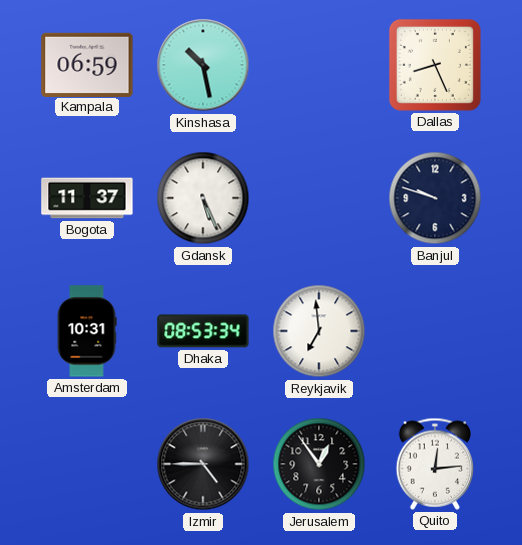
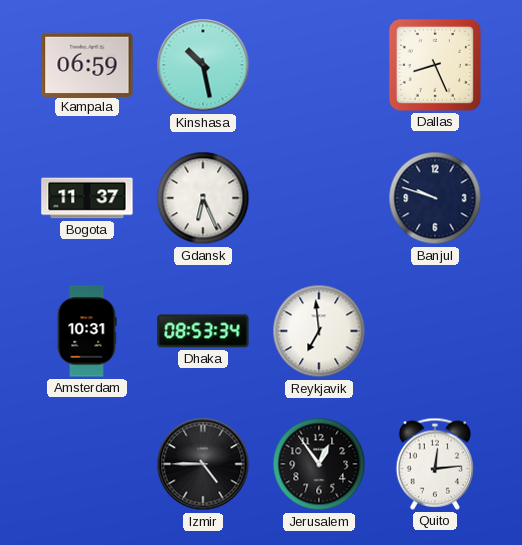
Gdansk: 5:26 -> 6:26 (203, 198)
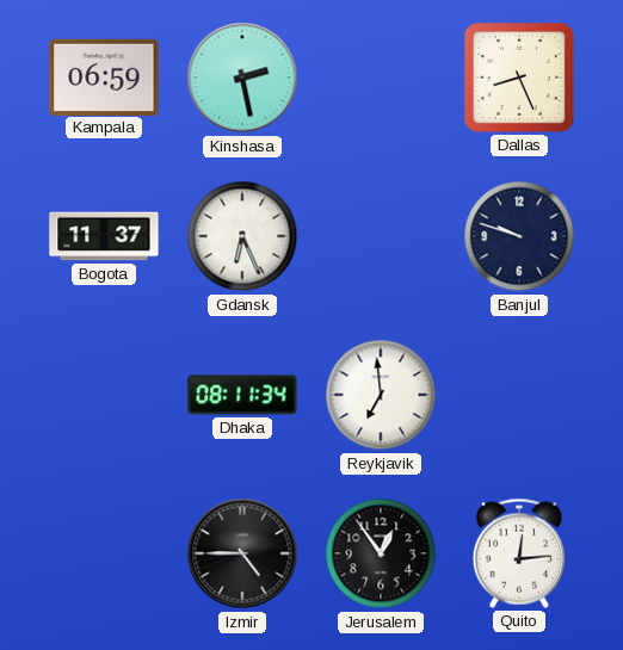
Kinshasa: 10:28 -> 2:28 (242, 78)
Amsterdam: 10:31 -> none (87, 331)
Dhaka: 08:53 -> 08:11 (242, 395)
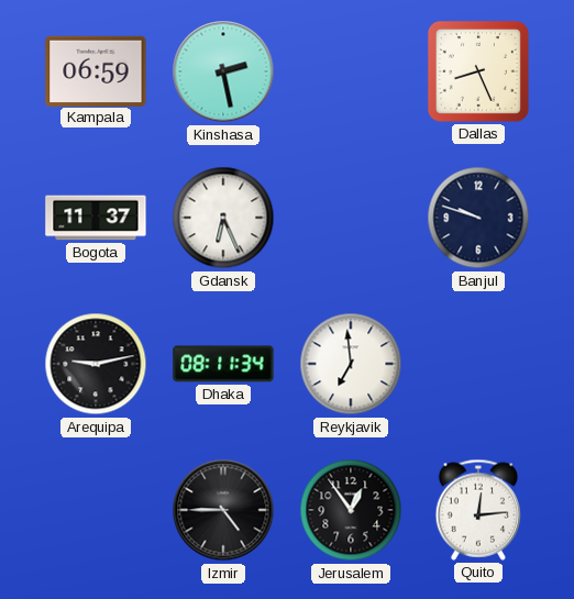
Arequipa: none -> 9:13 (96, 364)
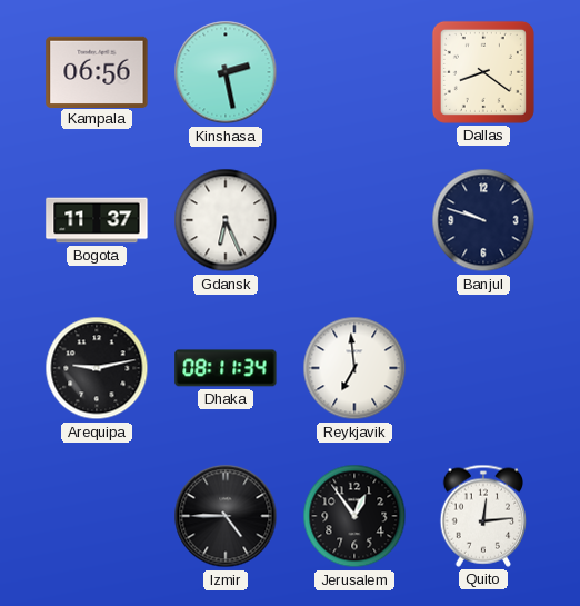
Kampala: 06:59 -> 06:56 (97, 71)
Dallas: 8:26 -> 8:21 (483, 72)
